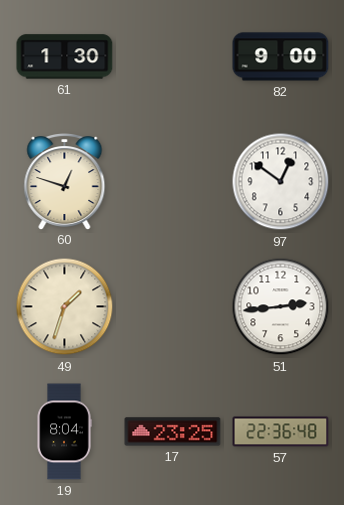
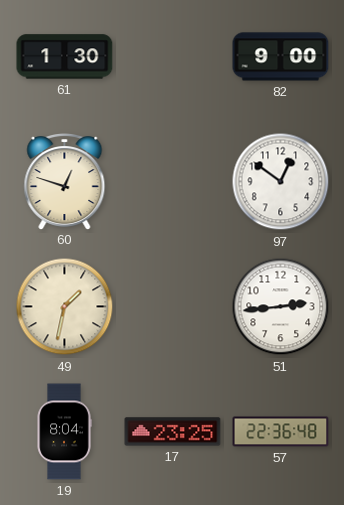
49: 1:33 -> 1:32 (65, 307)
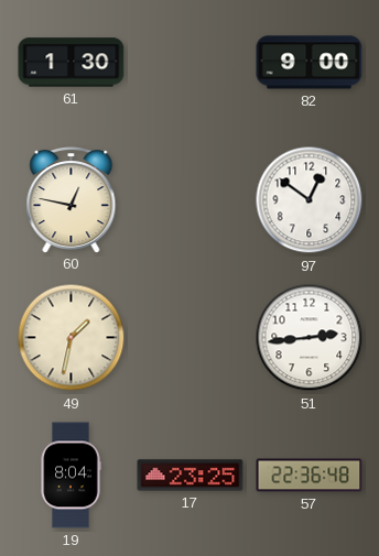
60: 12:48 -> 12:47 (72, 200)
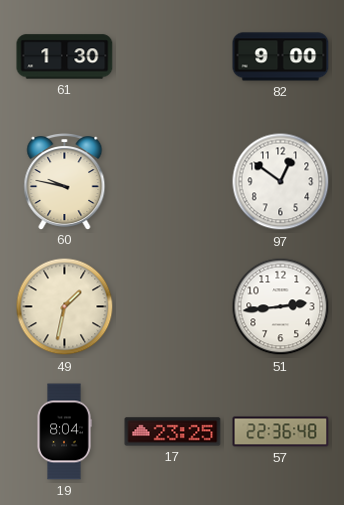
60: 12:47 -> 9:47 (65, 182)
